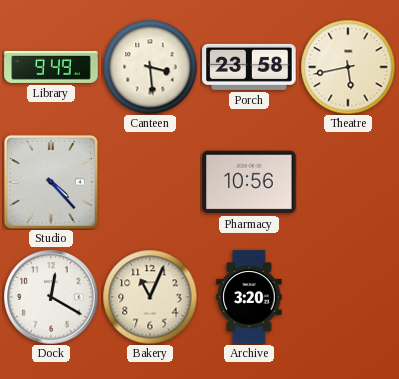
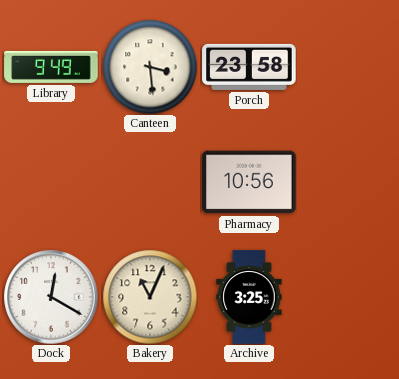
Theatre: 5:43 -> none (348, 67)
Studio: 4:23 -> none (51, 182)
Archive: 3:20 -> 3:25 (249, 297)
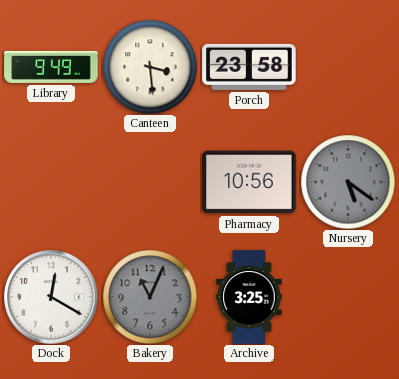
Nursery: none -> 5:21 (348, 182)
Bakery dial: cream -> grey (150, 297)
